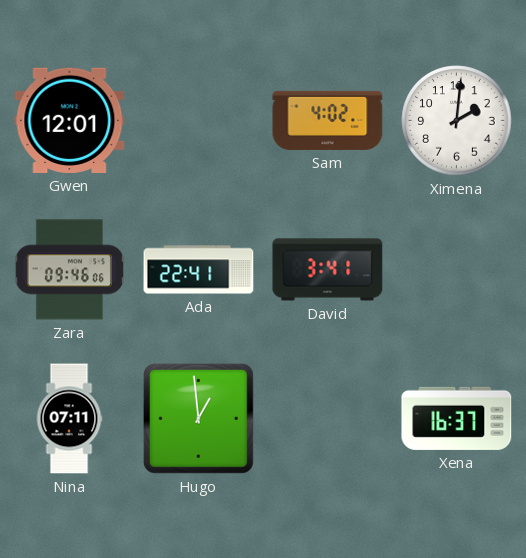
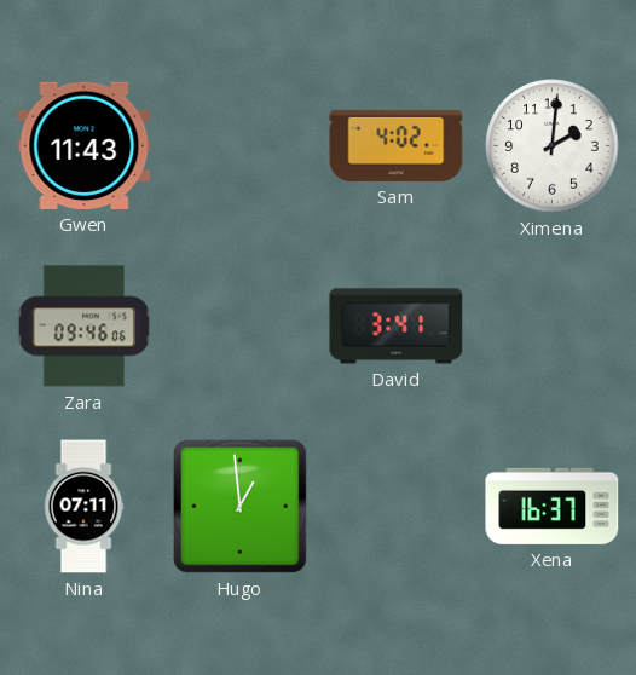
Gwen: 12:01 -> 11:43 (85, 145)
Ada: 22:41 -> none (199, 270)
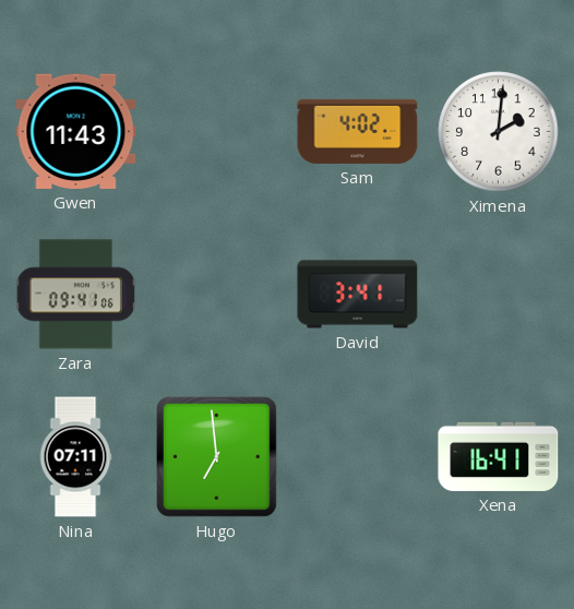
Zara: 09:46 -> 09:41 (75, 295)
Hugo: 12:59 -> 6:59 (216, 456)
Xena: 16:37 -> 16:41 (499, 456)
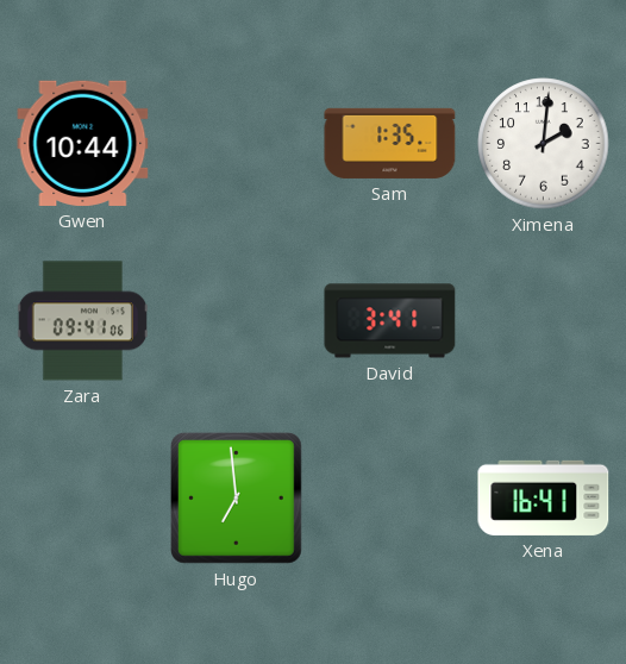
Gwen: 11:43 -> 10:44 (83, 143)
Sam: 4:02 -> 1:35 (390, 143)
Nina: 07:11 -> none (75, 457)
